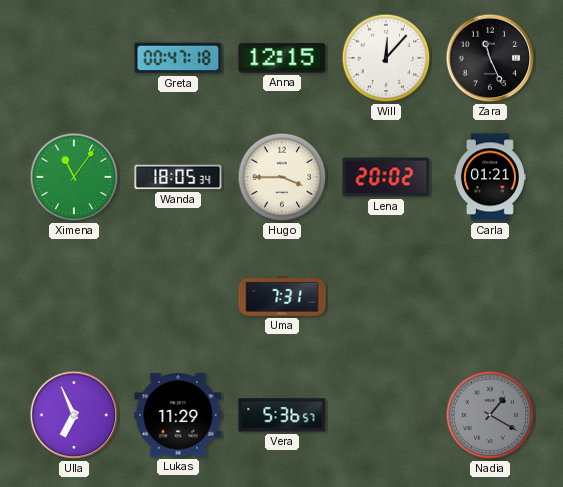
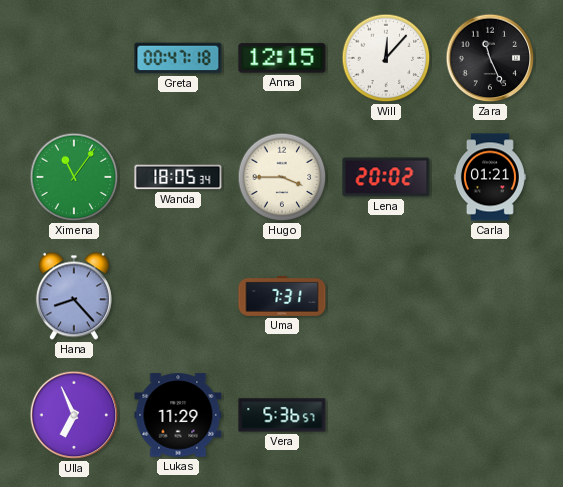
Hana: none -> 8:23 (74, 296)
Nadia: 1:20 -> none (490, 415)
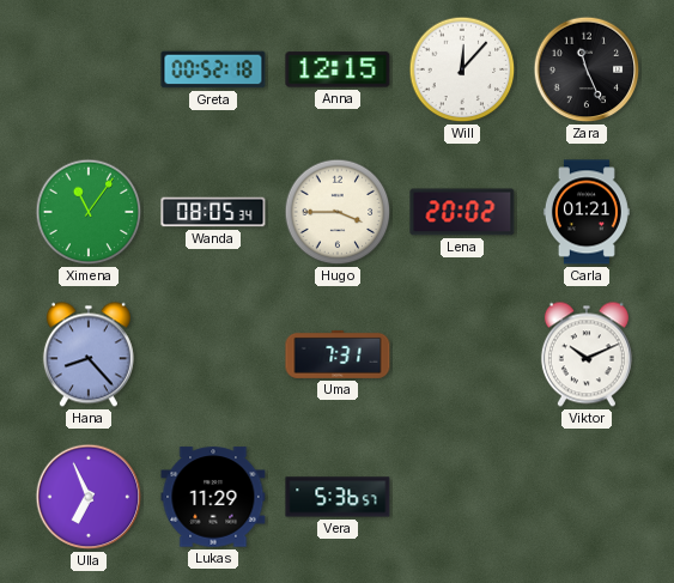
Greta: 00:47 -> 00:52 (213, 69)
Wanda: 18:05 -> 08:05 (213, 212)
Viktor: none -> 10:11 (587, 354)
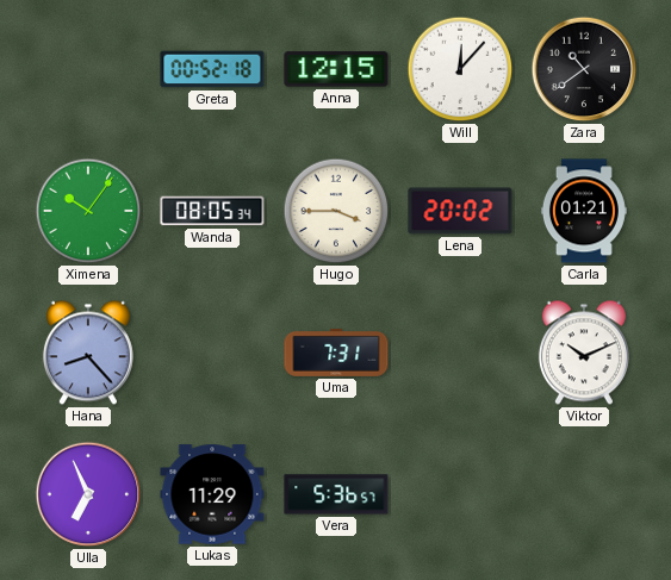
Zara: 11:26 -> 10:39 (584, 69)
Ximena: 11:06 -> 10:06 (88, 211)
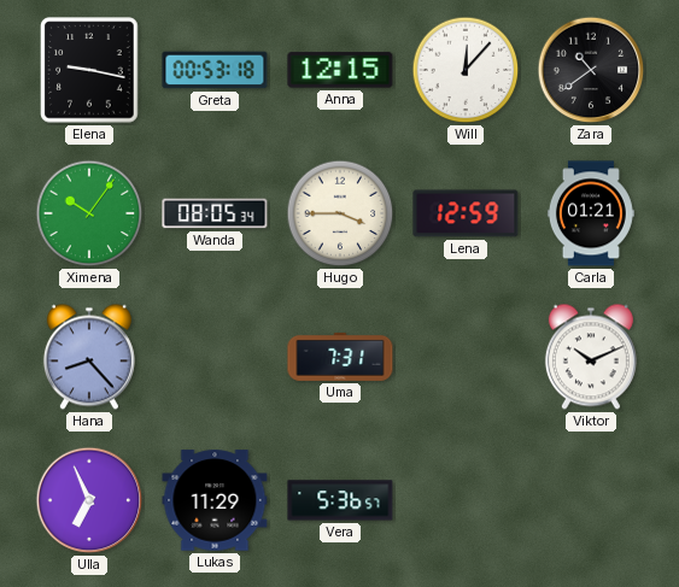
Elena: none -> 9:17 (89, 70)
Greta: 00:52 -> 00:53 (215, 70)
Lena: 20:02 -> 12:59 (466, 213)
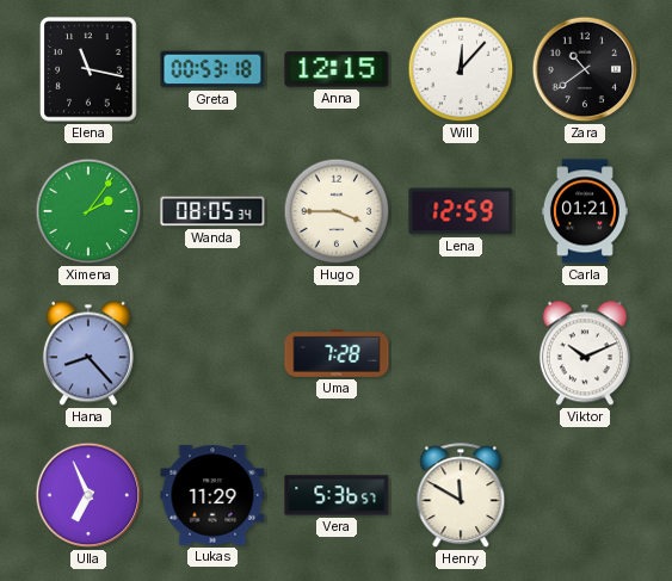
Elena: 9:17 -> 11:17 (88, 69)
Ximena: 10:06 -> 2:06 (88, 211)
Uma: 7:31 -> 7:28 (337, 353)
Henry: none -> 11:50 (461, 496)
